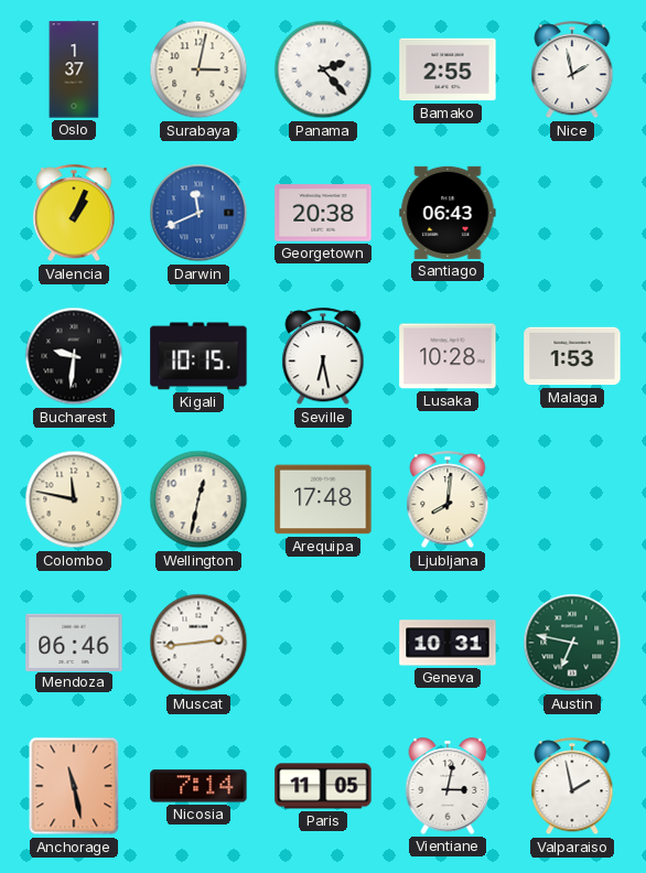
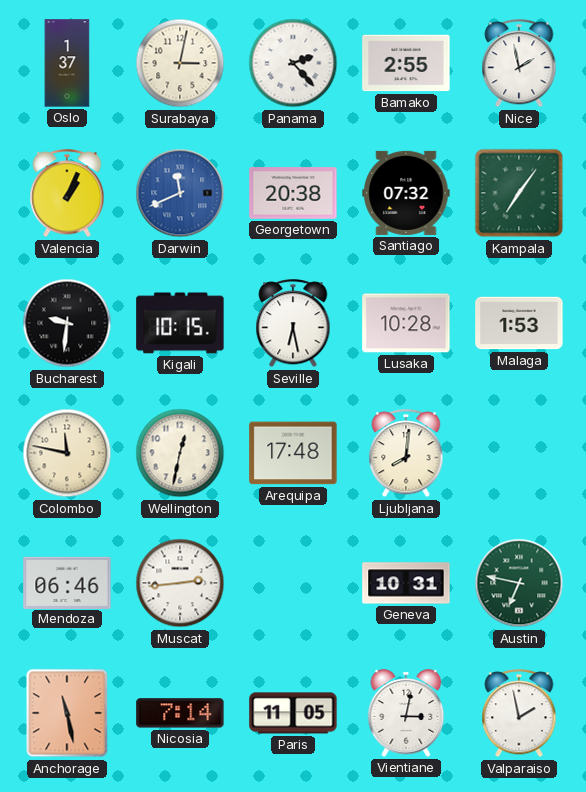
Santiago: 06:43 -> 07:32 (406, 193)
Kampala: none -> 7:06 (519, 193)
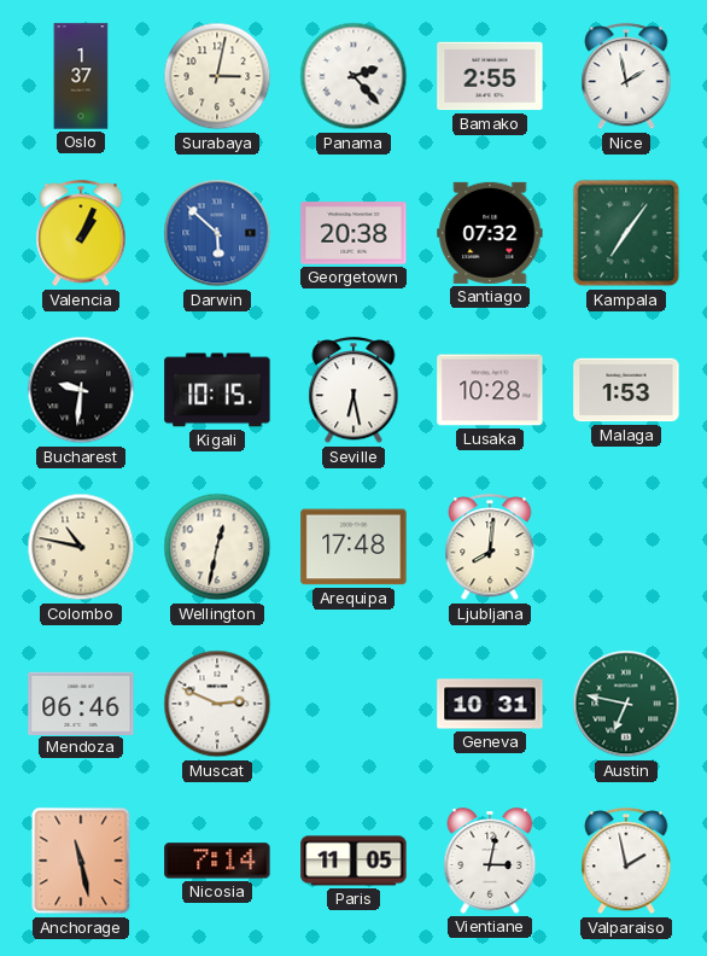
Darwin: 11:41 -> 5:52 (217, 233)
Colombo: 11:47 -> 10:47 (81, 547)
Muscat: 2:44 -> 2:49 (217, 704)
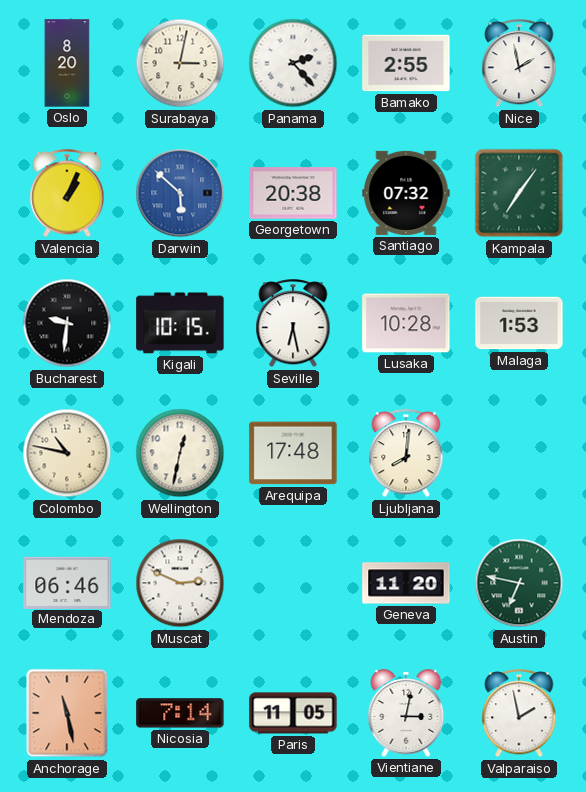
Oslo: 1:37 -> 8:20 (67, 63)
Geneva: 10:31 -> 11:20 (406, 583)
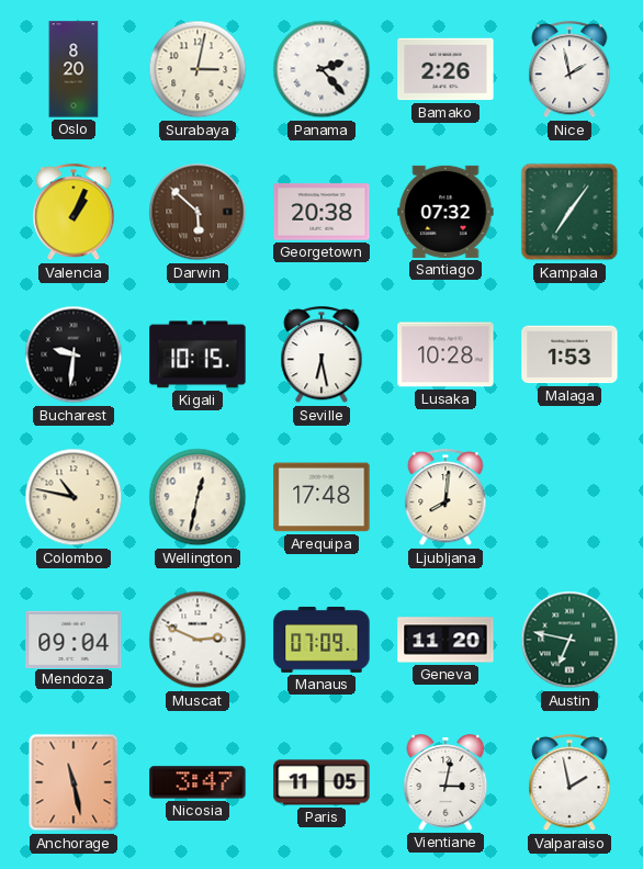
Bamako: 2:55 -> 2:26 (445, 69)
Darwin dial: blue -> brown (198, 212)
Mendoza: 06:46 -> 09:04 (74, 639)
Manaus: none -> 07:09 (321, 640)
Nicosia: 7:14 -> 3:47 (198, 782)
